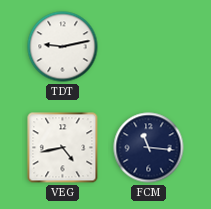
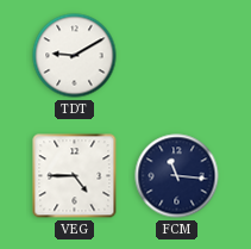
TDT: 9:13 -> 9:10 (75, 56)
VEG: 4:43 -> 4:45 (75, 176)
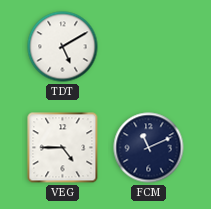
TDT: 9:10 -> 5:10 (63, 47)
FCM: 11:16 -> 11:11 (149, 148)
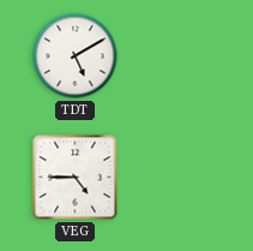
FCM: 11:11 -> none (149, 148)
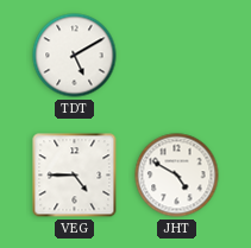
JHT: none -> 4:50 (177, 176)
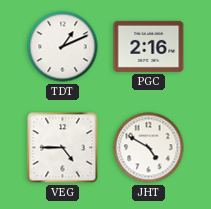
TDT: 5:10 -> 1:11 (63, 47)
PGC: none -> 2:16 (149, 46)
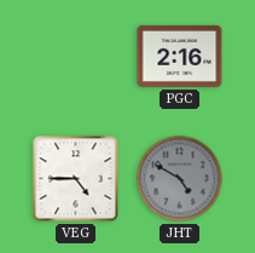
TDT: 1:11 -> none (63, 47)
JHT dial: white -> grey (180, 179)
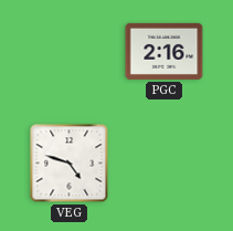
VEG: 4:45 -> 4:48 (70, 164)
JHT: 4:50 -> none (180, 179)
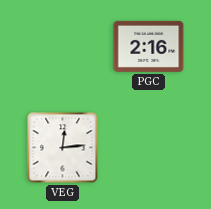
VEG: 4:48 -> 12:14 (63, 148)
